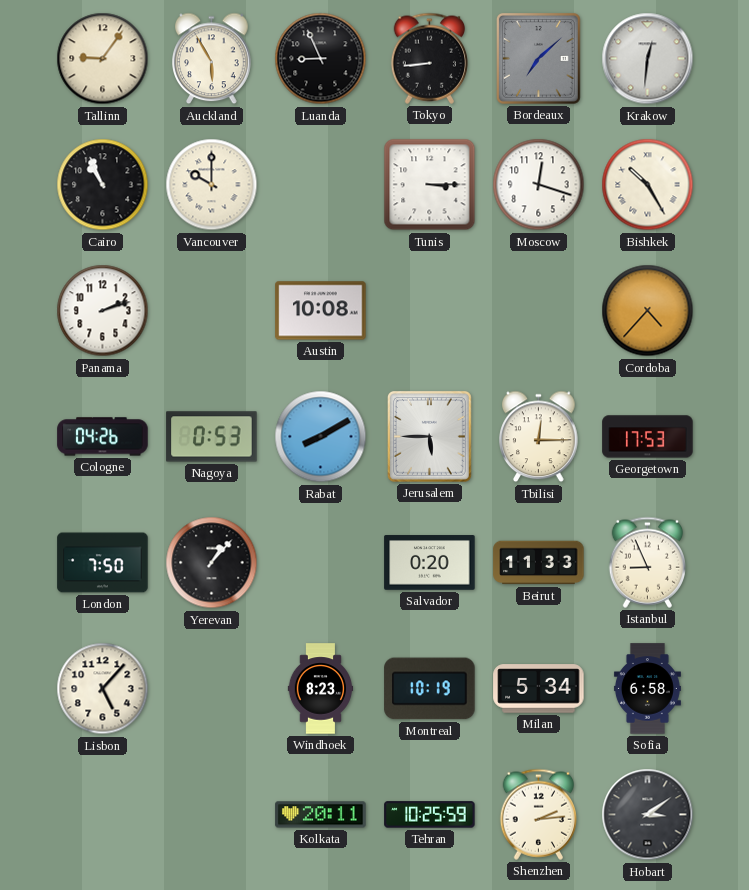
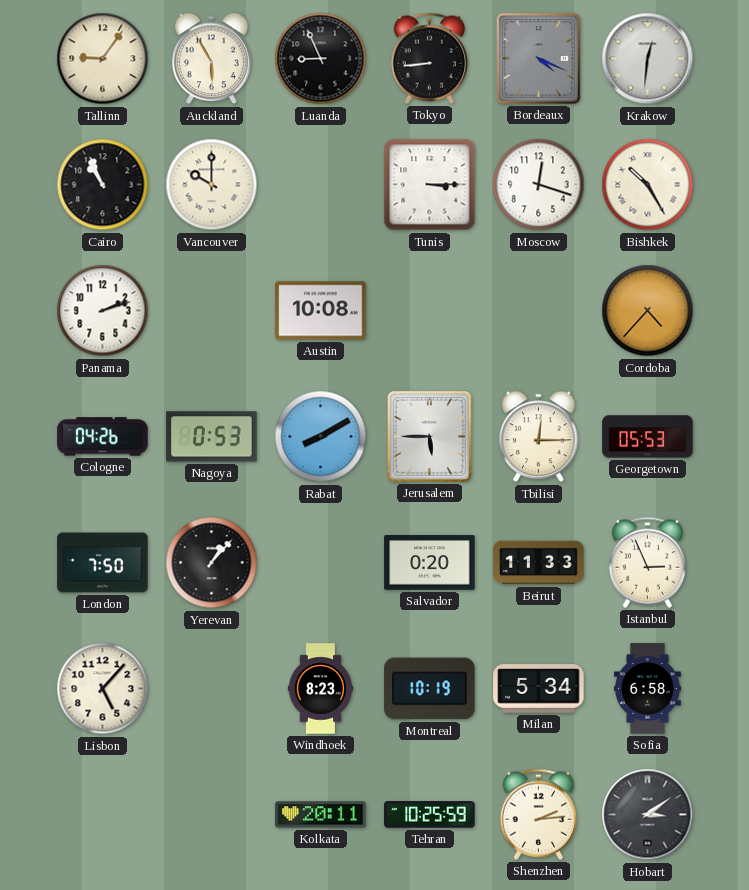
Bordeaux: 7:08 -> 4:19 (538, 58)
Georgetown: 17:53 -> 05:53 (648, 437)
Istanbul: 8:56 -> 2:56 (647, 562)
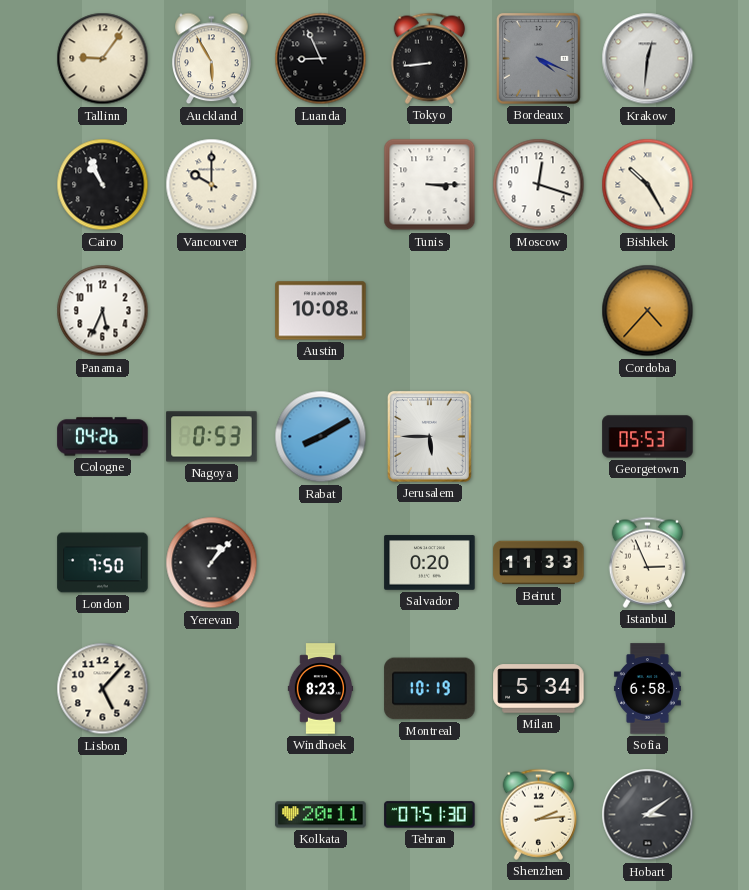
Panama: 2:12 -> 5:34 (103, 311)
Tbilisi: 12:15 -> none (539, 437)
Tehran: 10:25 -> 07:51 (430, 815)
